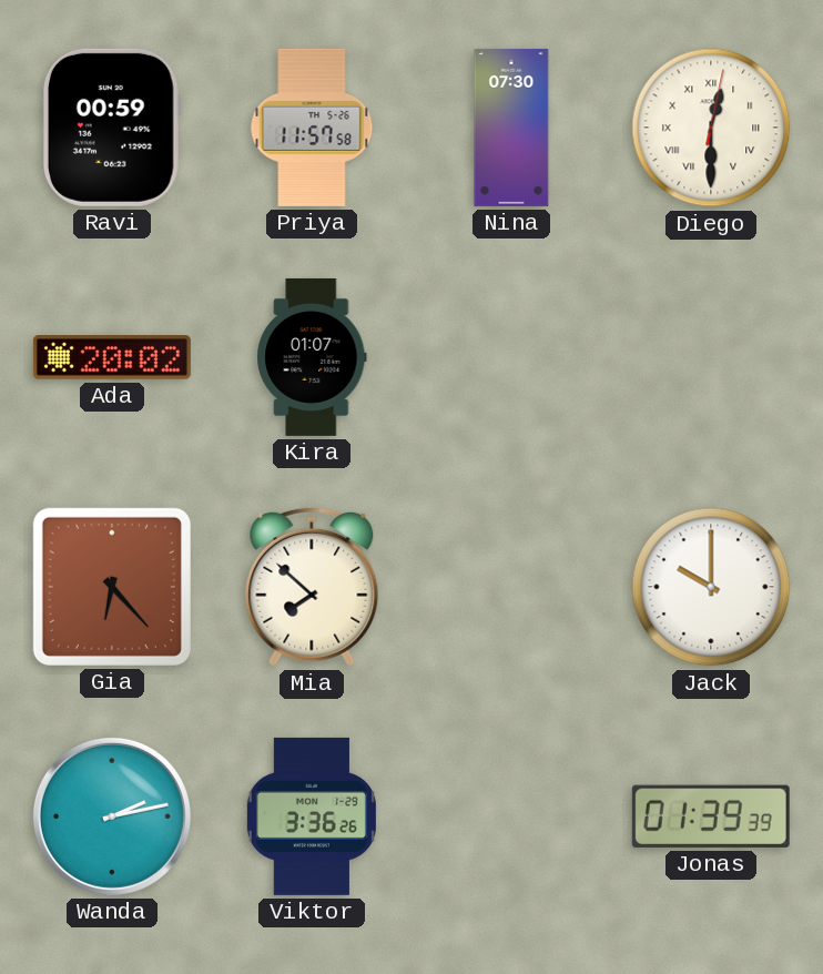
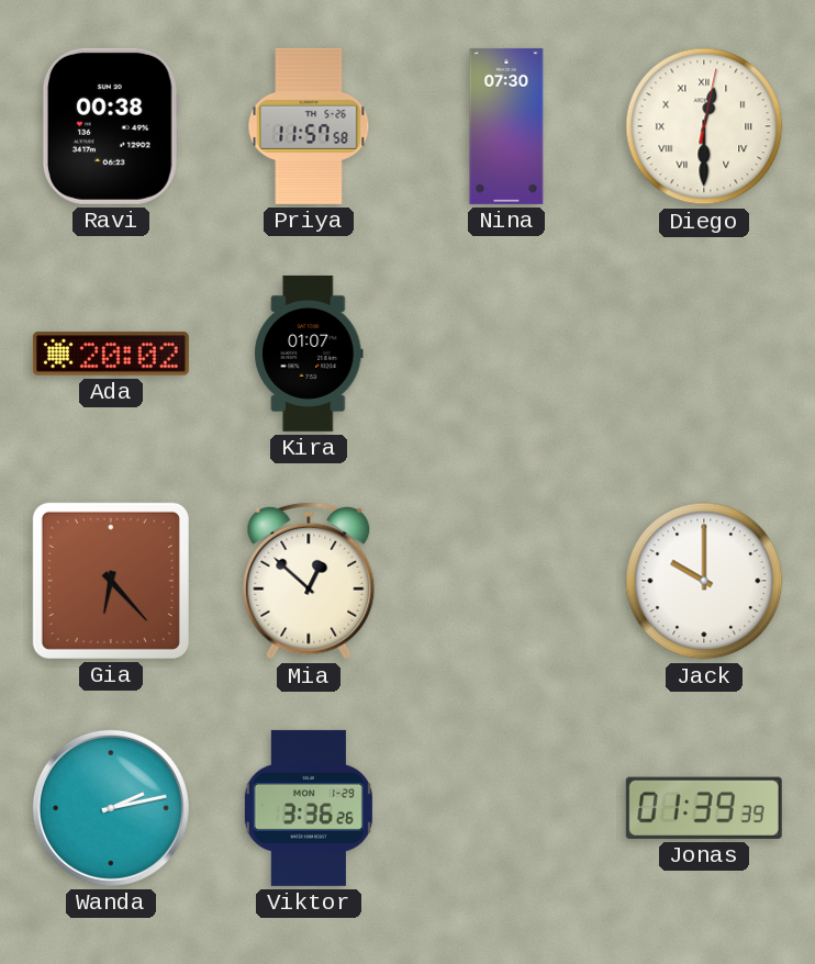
Ravi: 00:59 -> 00:38 (111, 126)
Mia: 7:52 -> 12:52 (309, 581)
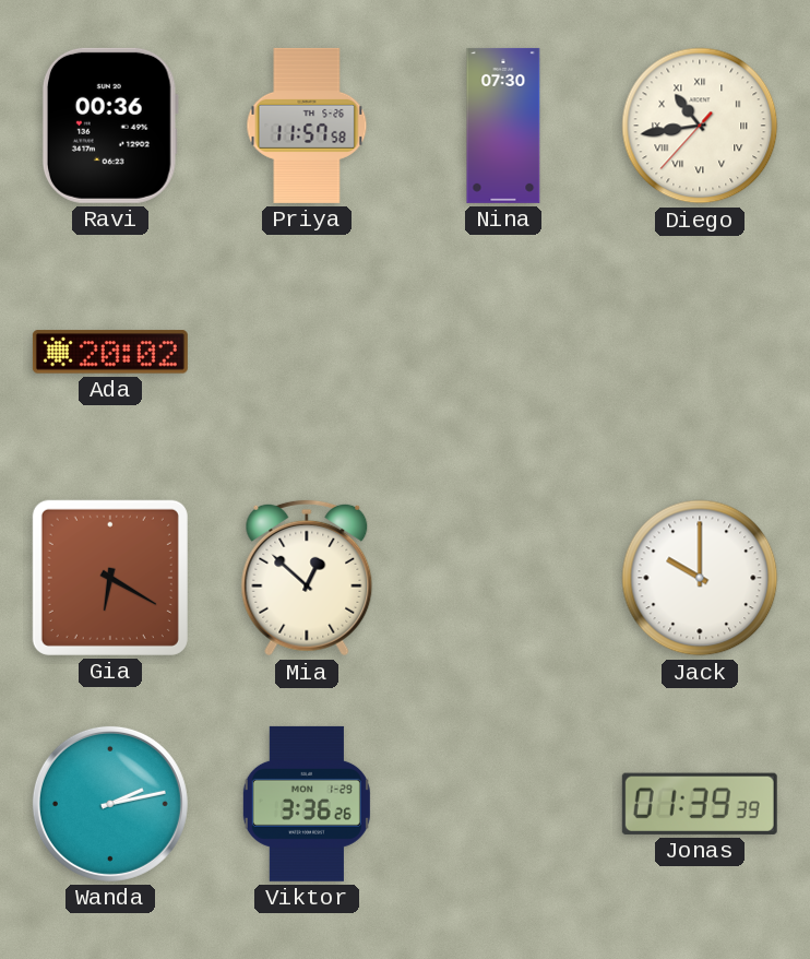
Ravi: 00:38 -> 00:36 (110, 126)
Diego: 12:30 -> 10:43 (700, 126)
Kira: 01:07 -> none (309, 354)
Gia: 6:23 -> 6:20 (110, 578)
